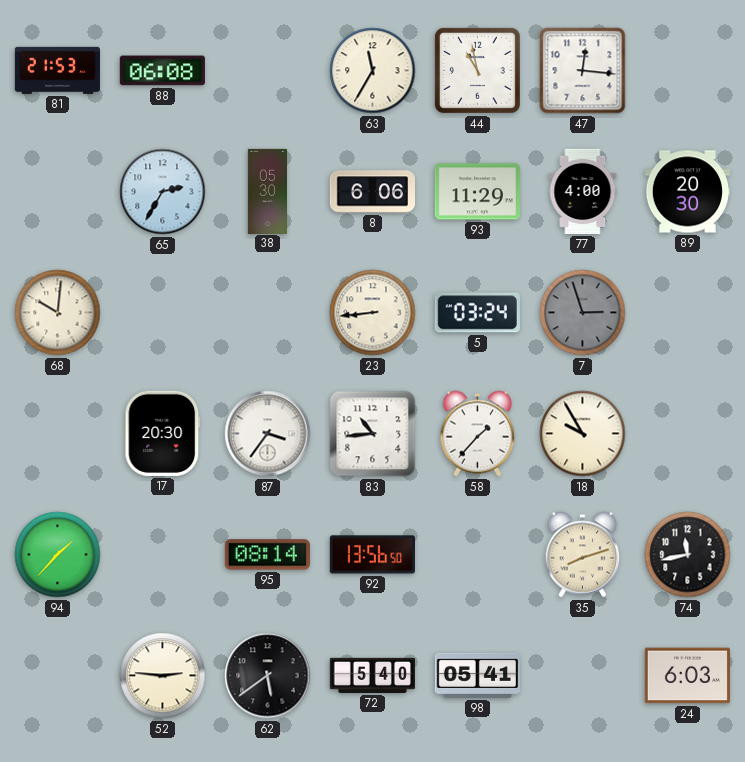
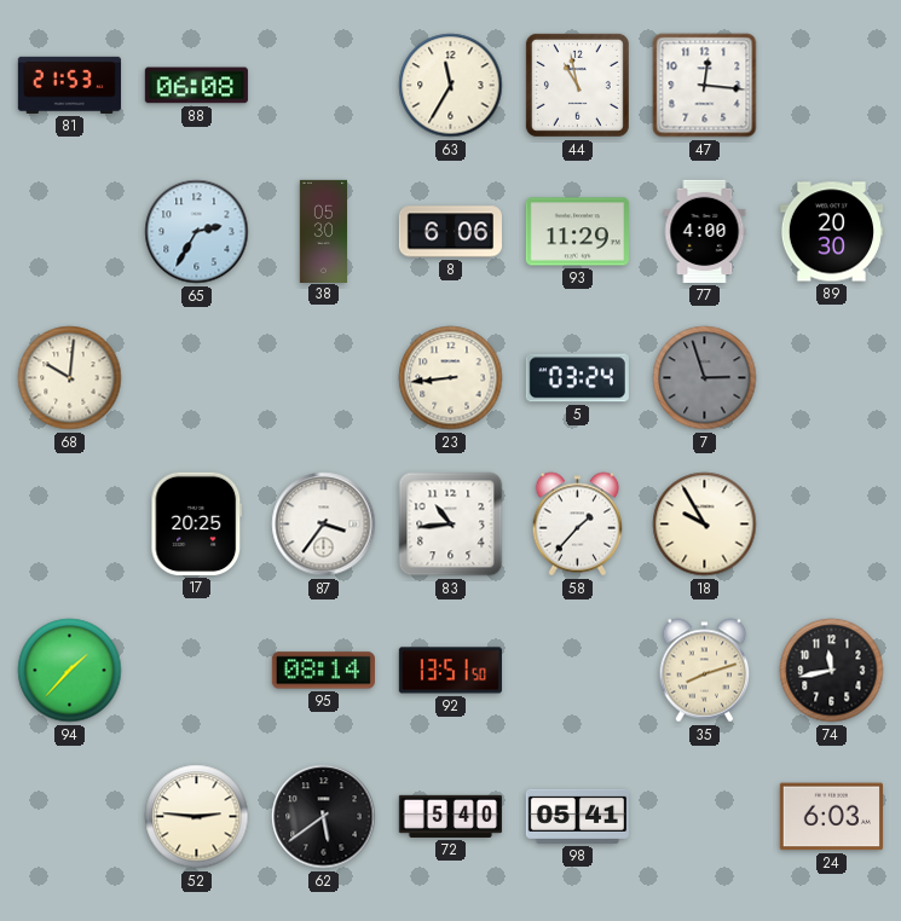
17: 20:30 -> 20:25 (197, 523)
92: 13:56 -> 13:51 (450, 671)
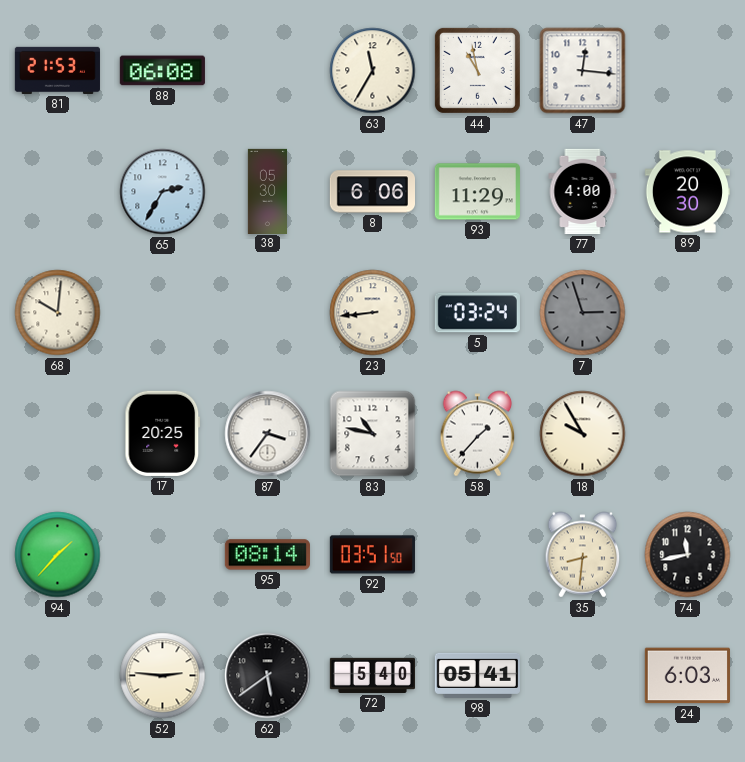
83: 10:44 -> 10:47 (373, 434)
92: 13:51 -> 03:51 (372, 555)
35: 8:12 -> 8:31 (583, 555)
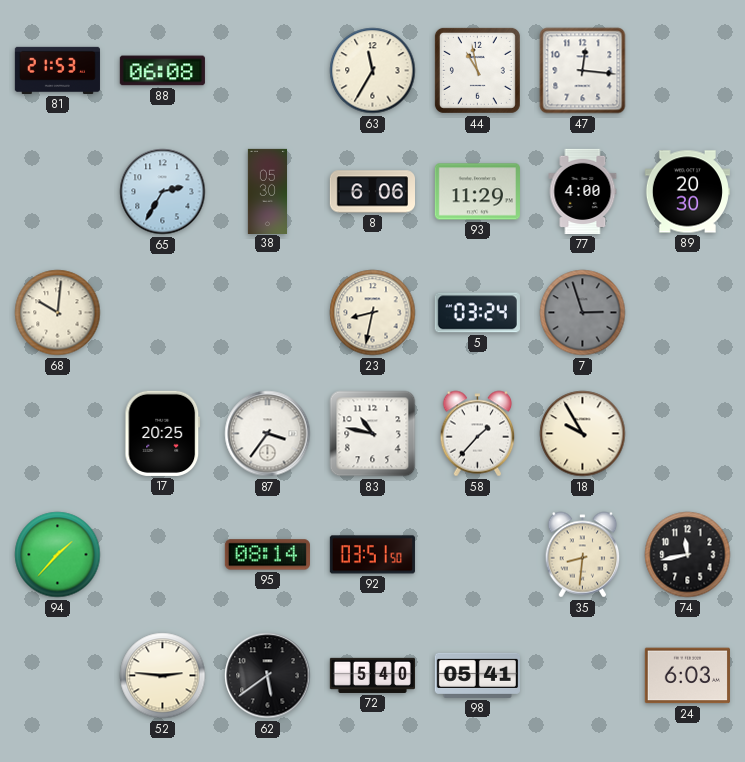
23: 8:44 -> 8:32 (373, 313)
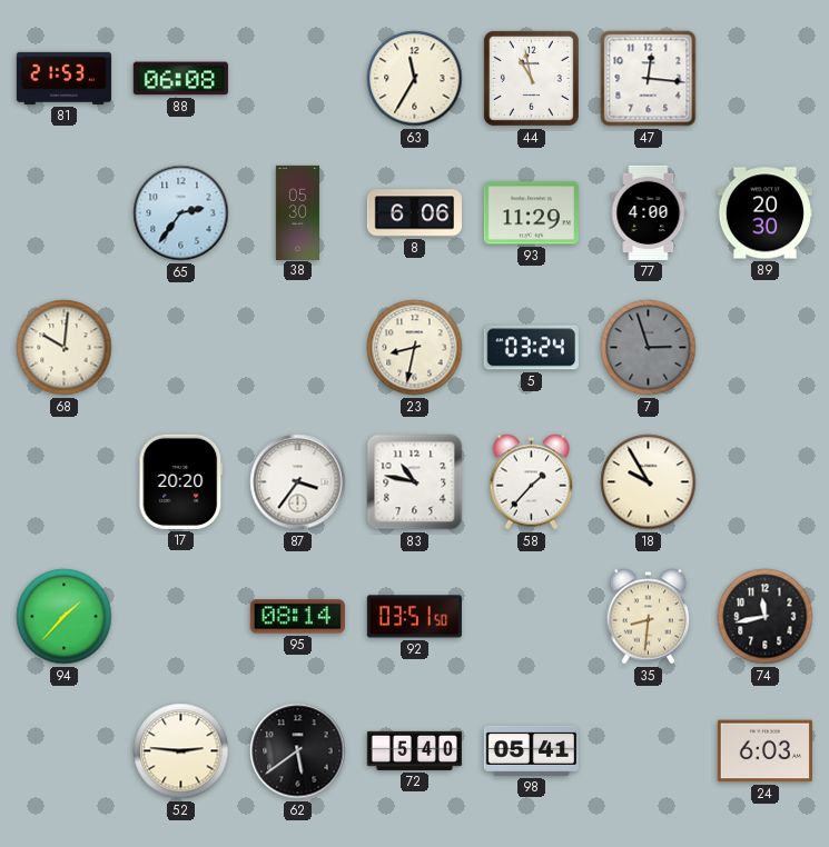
65: 2:35 -> 2:36 (181, 213)
17: 20:25 -> 20:20 (181, 481)
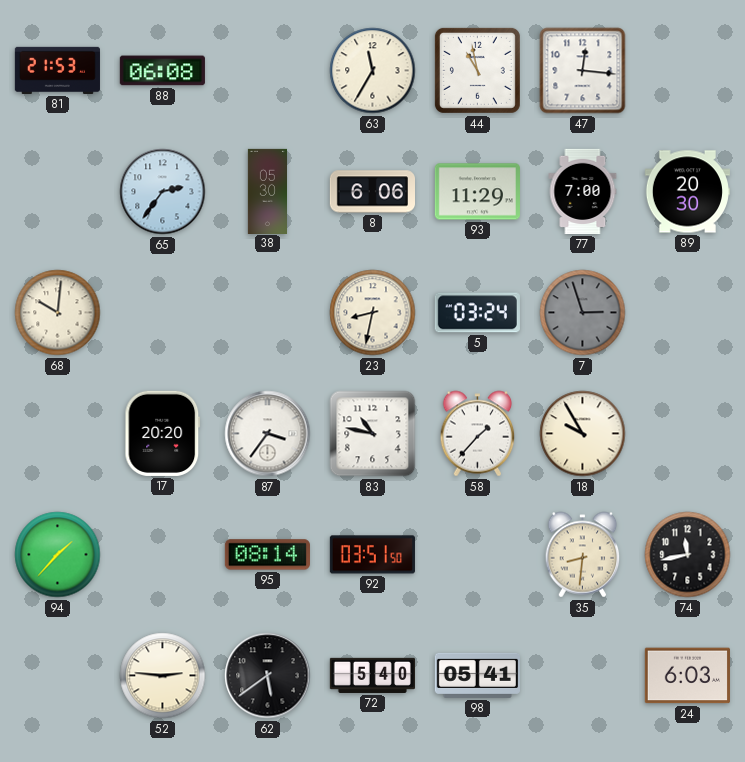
77: 4:00 -> 7:00 (583, 191)
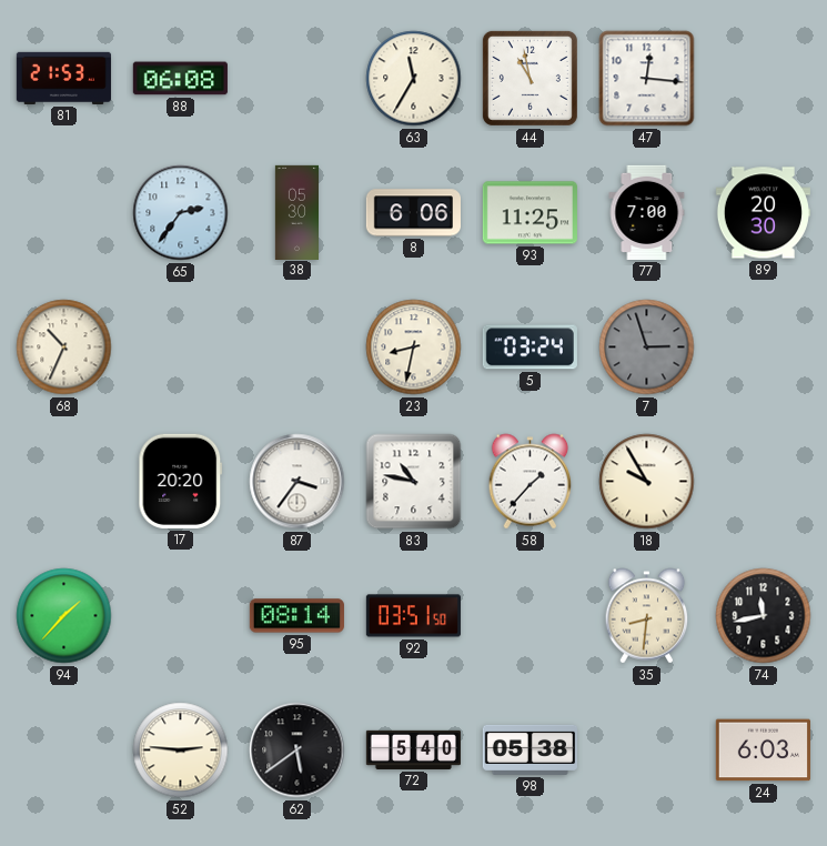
93: 11:29 -> 11:25 (530, 213)
68: 10:01 -> 10:34 (64, 348)
98: 05:41 -> 05:38 (530, 749)
